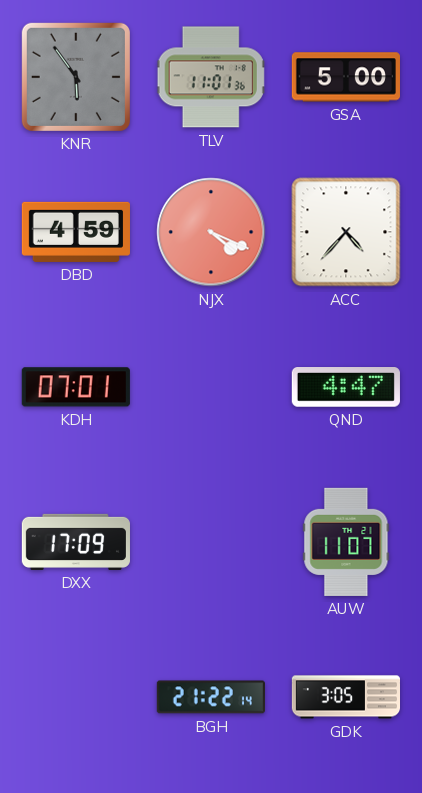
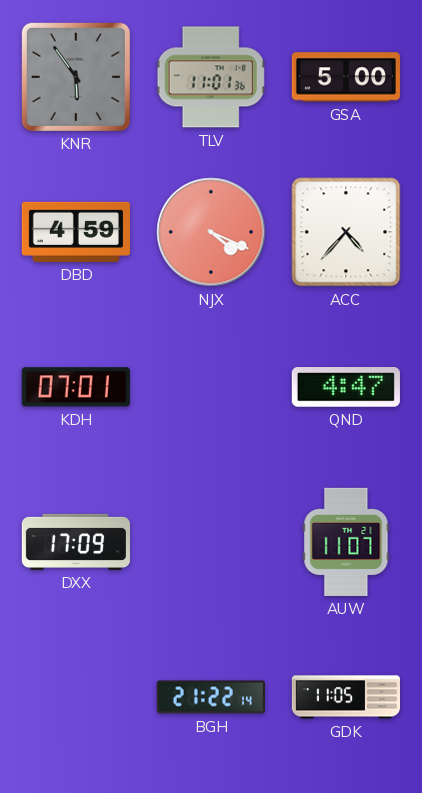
GDK: 3:05 -> 11:05 (345, 697)
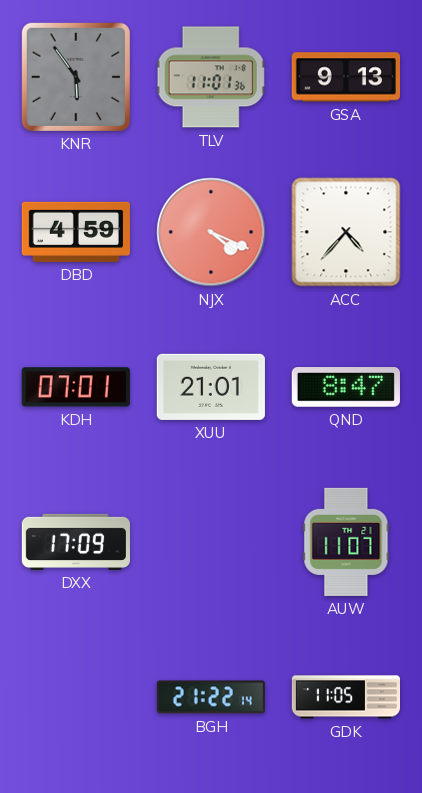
GSA: 5:00 -> 9:13 (346, 77)
XUU: none -> 21:01 (211, 387)
QND: 4:47 -> 8:47 (346, 388)
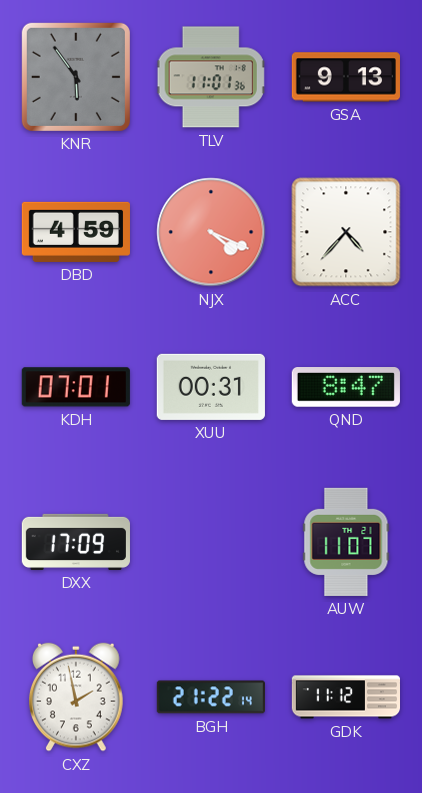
XUU: 21:01 -> 00:31 (211, 387)
CXZ: none -> 1:58 (77, 697)
GDK: 11:05 -> 11:12 (345, 697)
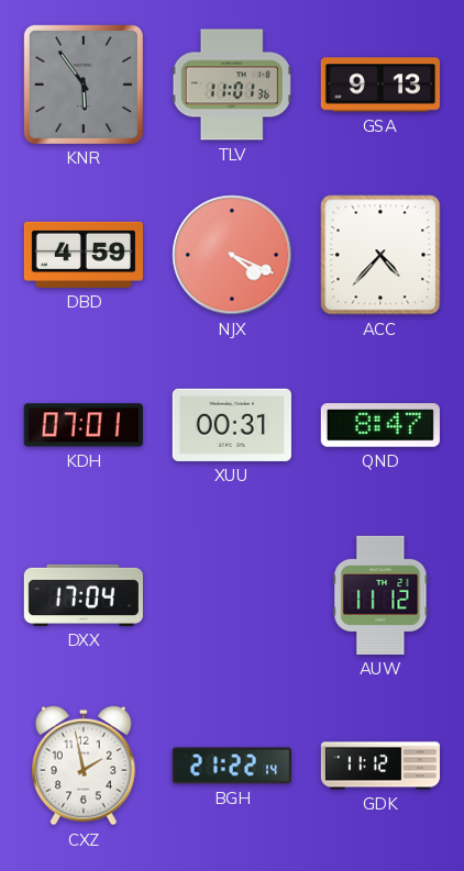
DXX: 17:09 -> 17:04 (84, 595)
AUW: 11:07 -> 11:12 (380, 595)
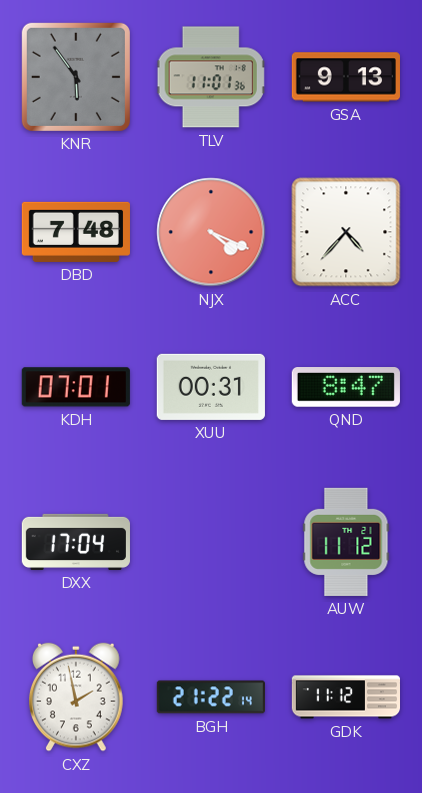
DBD: 4:59 -> 7:48 (76, 232)
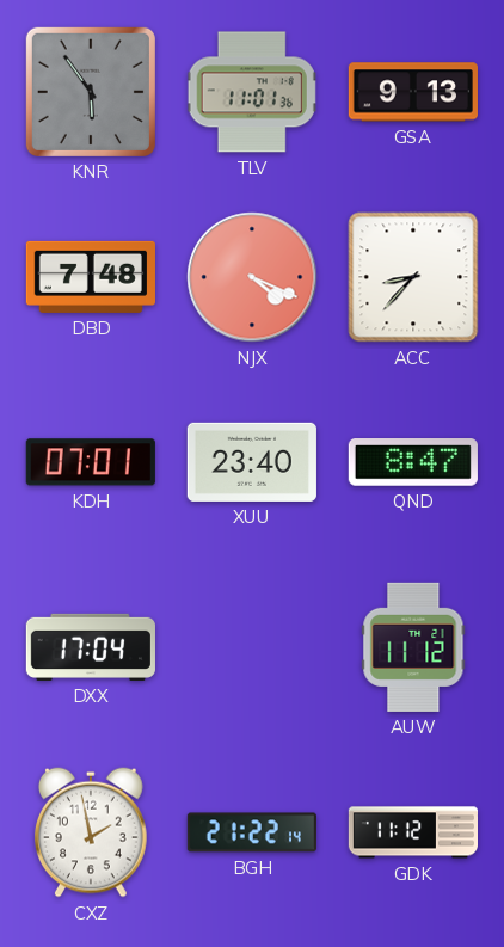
ACC: 4:37 -> 8:37 (413, 277)
XUU: 00:31 -> 23:40 (252, 462)
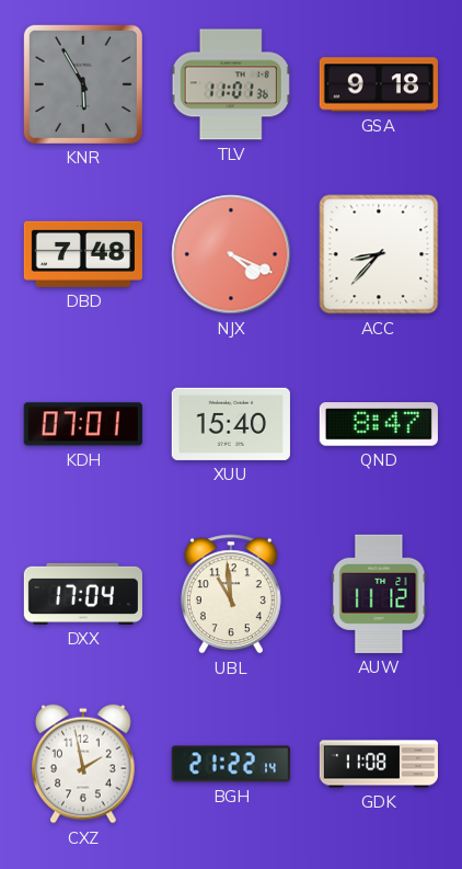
KNR: 5:54 -> 5:55 (83, 84)
GSA: 9:13 -> 9:18 (379, 84)
XUU: 23:40 -> 15:40 (231, 424)
UBL: none -> 10:59 (231, 594)
GDK: 11:12 -> 11:08 (378, 764)
